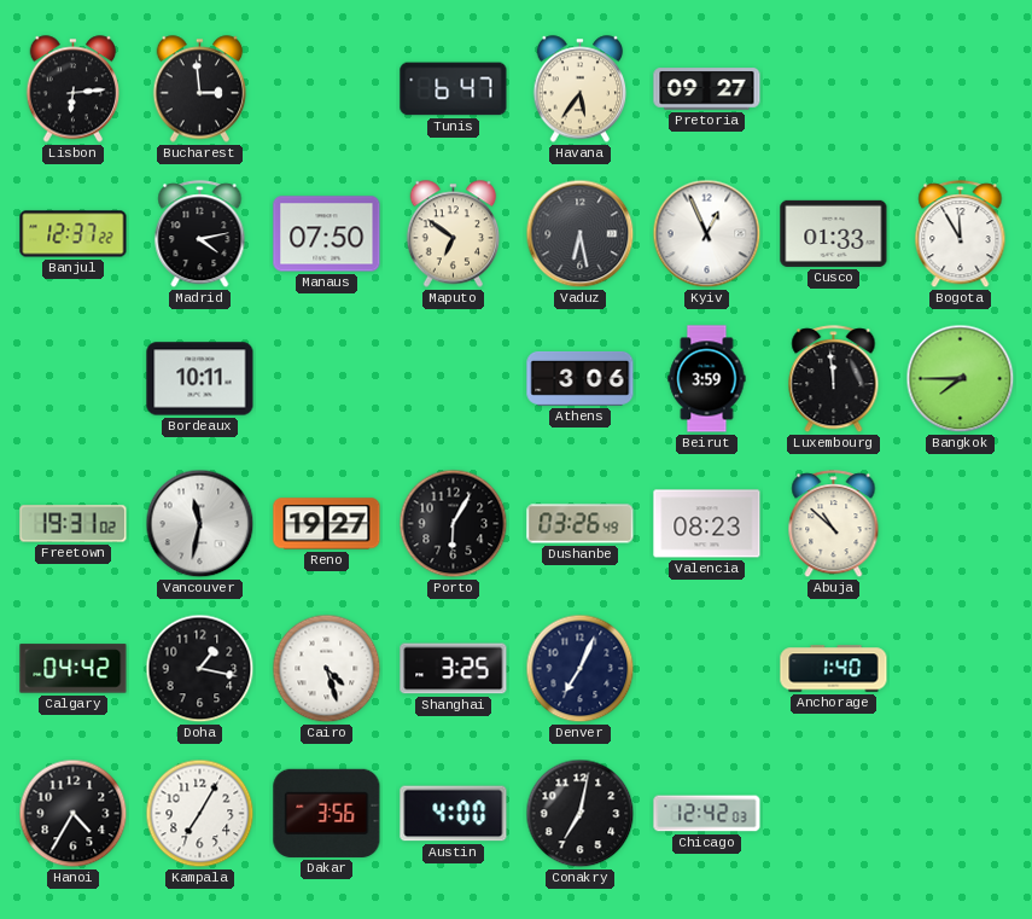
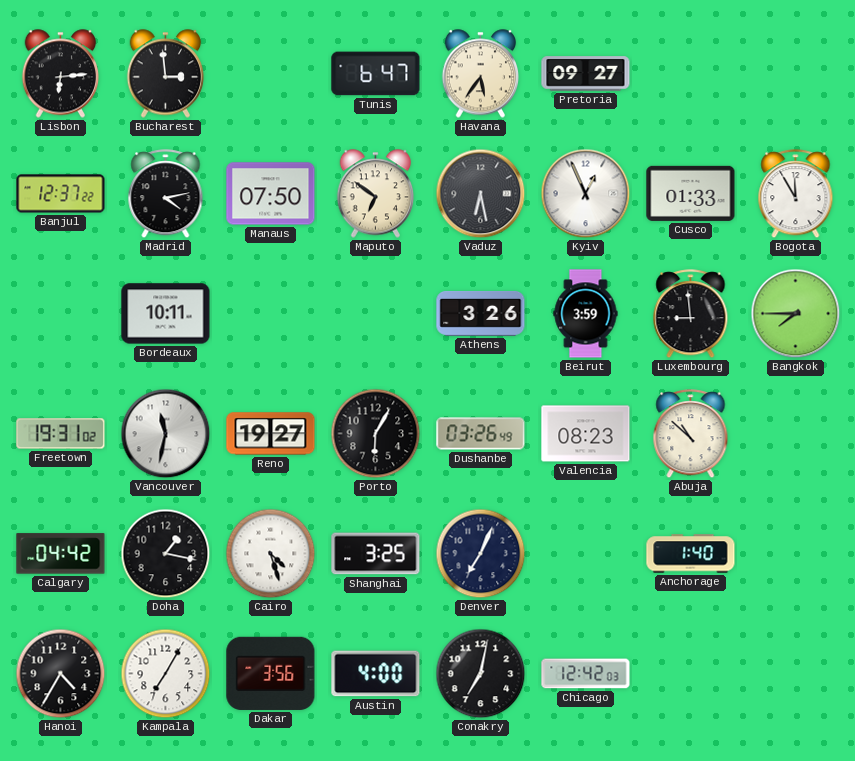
Athens: 3:06 -> 3:26 (481, 313)
Luxembourg: 11:59 -> 8:59 (691, 314)
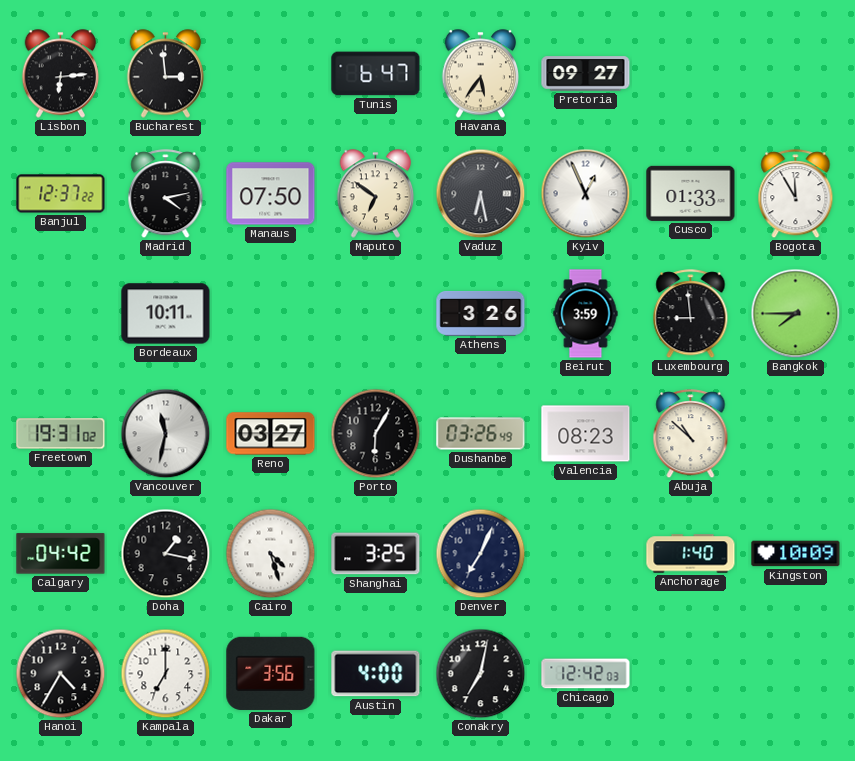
Reno: 19:27 -> 03:27 (271, 434)
Kingston: none -> 10:09 (796, 554)
Kampala: 7:05 -> 7:00 (166, 674)
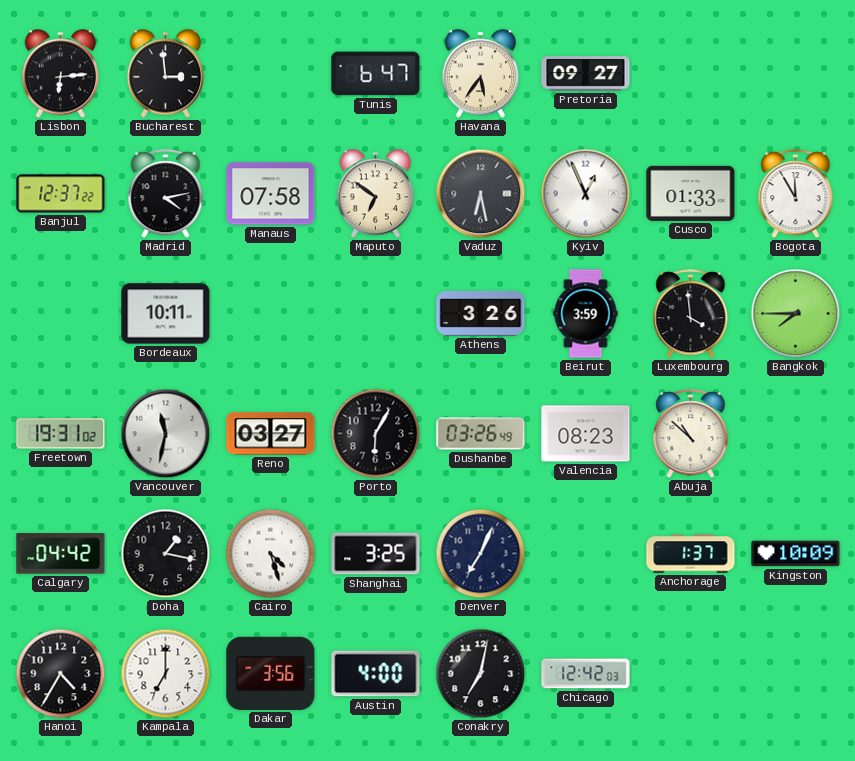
Manaus: 07:50 -> 07:58 (271, 194)
Luxembourg: 8:59 -> 3:59 (691, 314)
Anchorage: 1:40 -> 1:37 (691, 554)
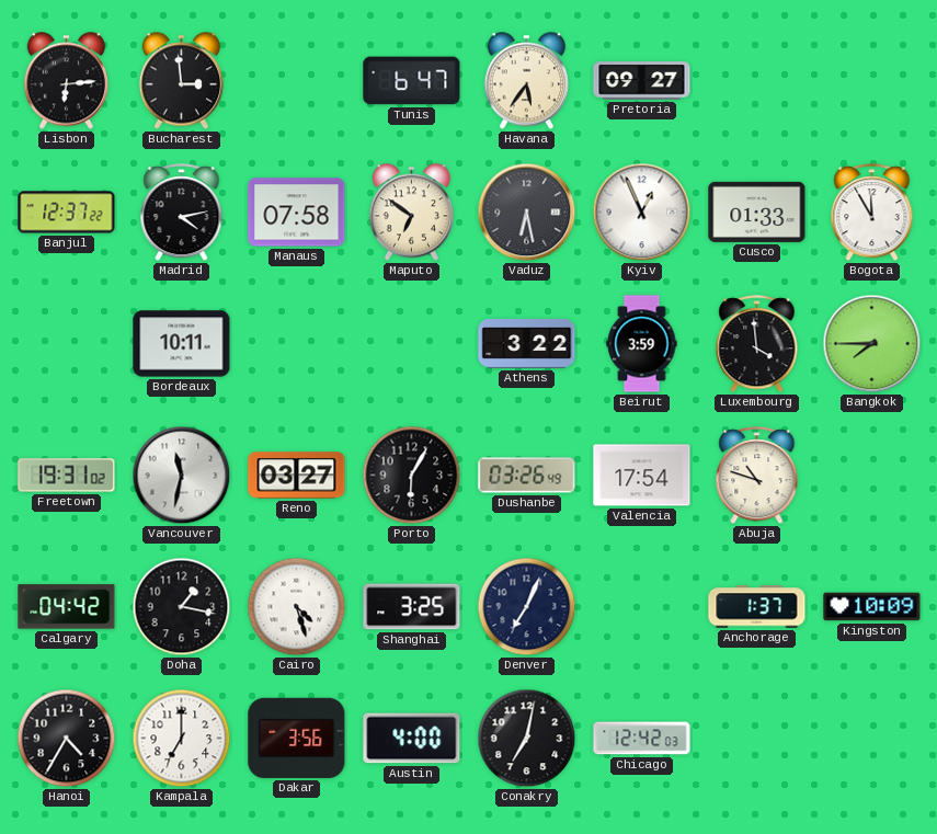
Athens: 3:26 -> 3:22 (527, 343)
Valencia: 08:23 -> 17:54 (642, 476)
Abuja: 10:52 -> 10:48 (757, 476)
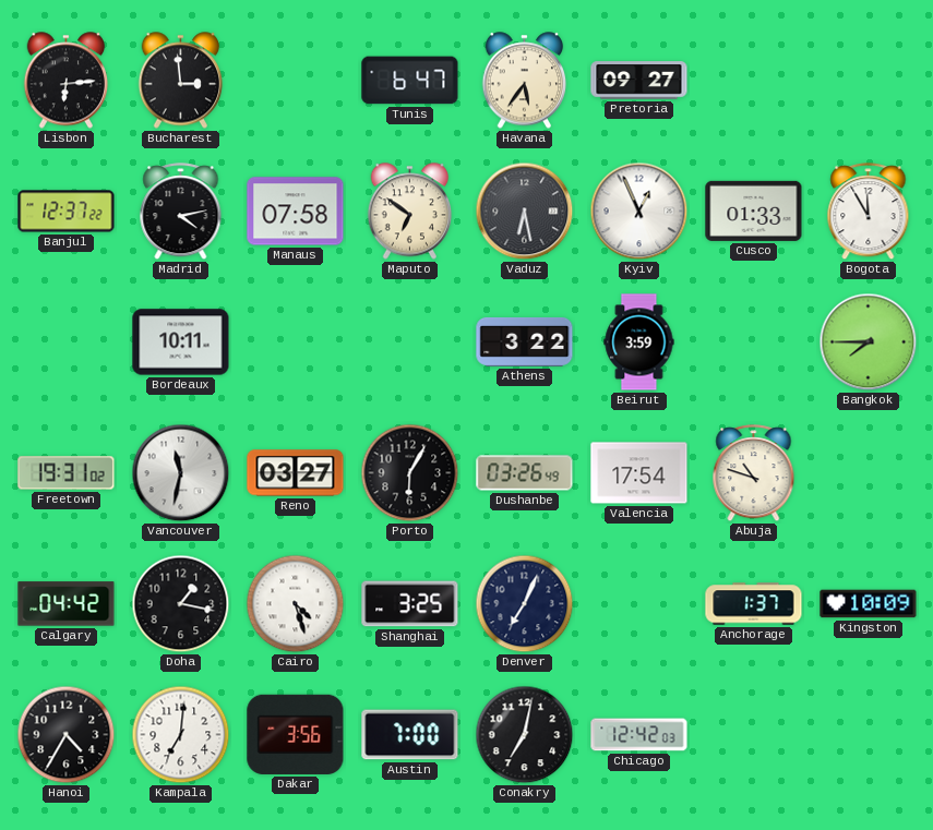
Luxembourg: 3:59 -> none (757, 344)
Kampala: 7:00 -> 7:01 (181, 735)
Austin: 4:00 -> 7:00 (410, 735)
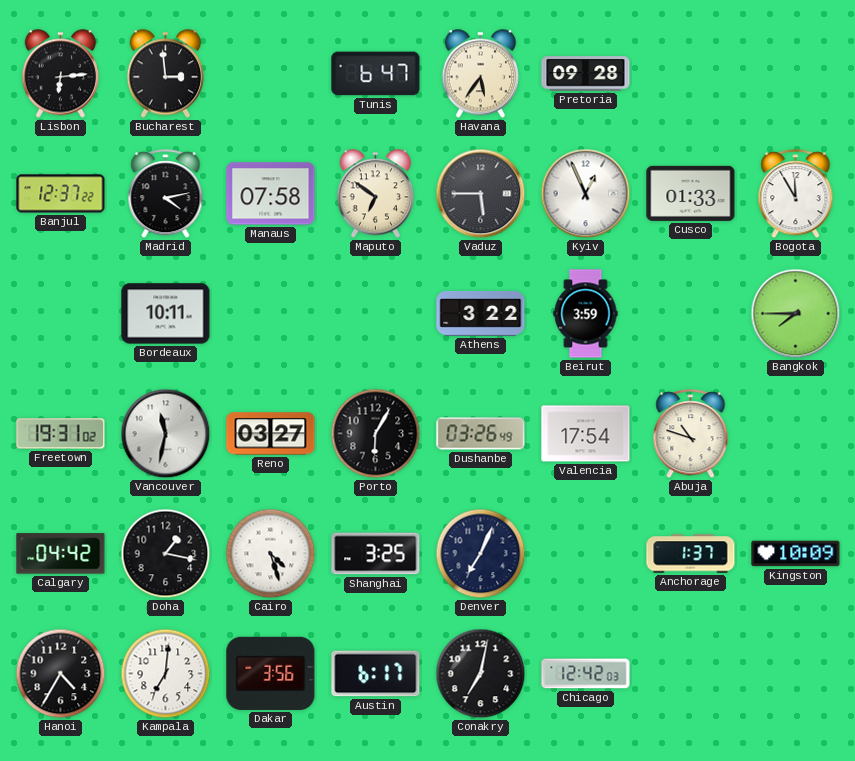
Pretoria: 09:27 -> 09:28 (586, 74)
Vaduz: 6:28 -> 5:45 (481, 194)
Austin: 7:00 -> 6:17 (376, 674)
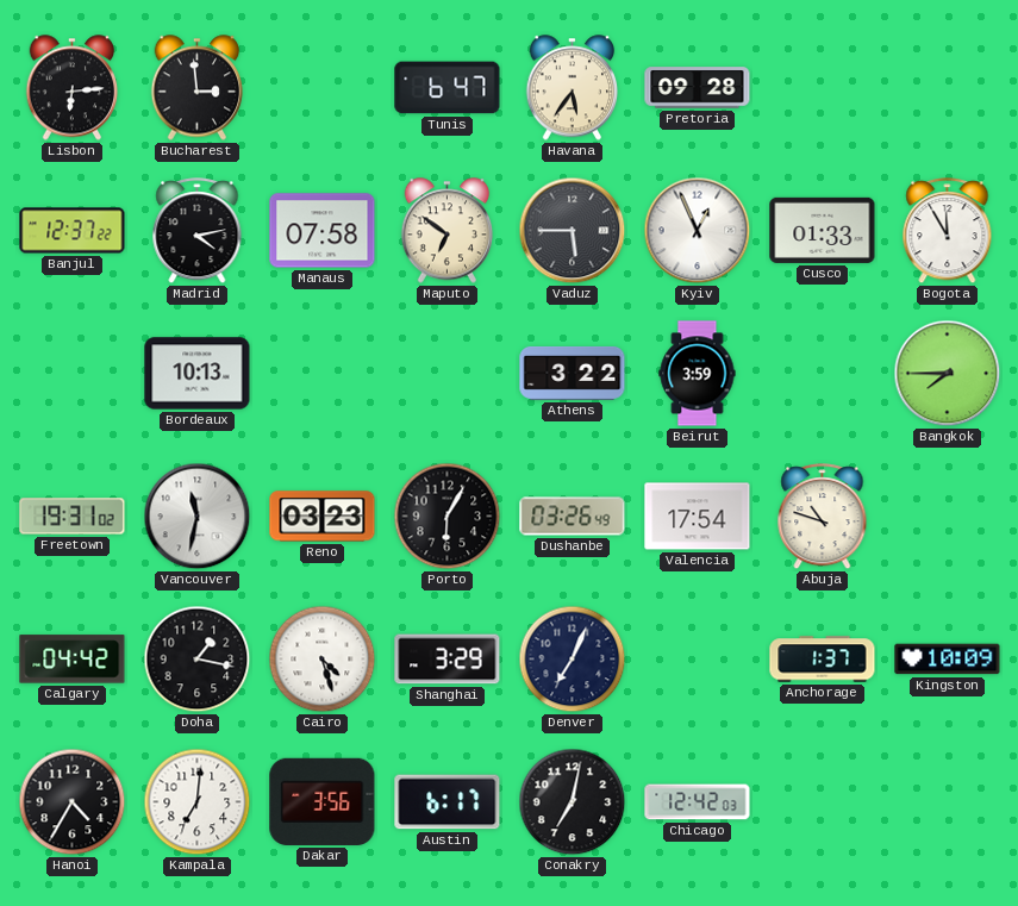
Bordeaux: 10:11 -> 10:13 (198, 374)
Reno: 03:27 -> 03:23 (323, 517)
Shanghai: 3:25 -> 3:29 (448, 660)
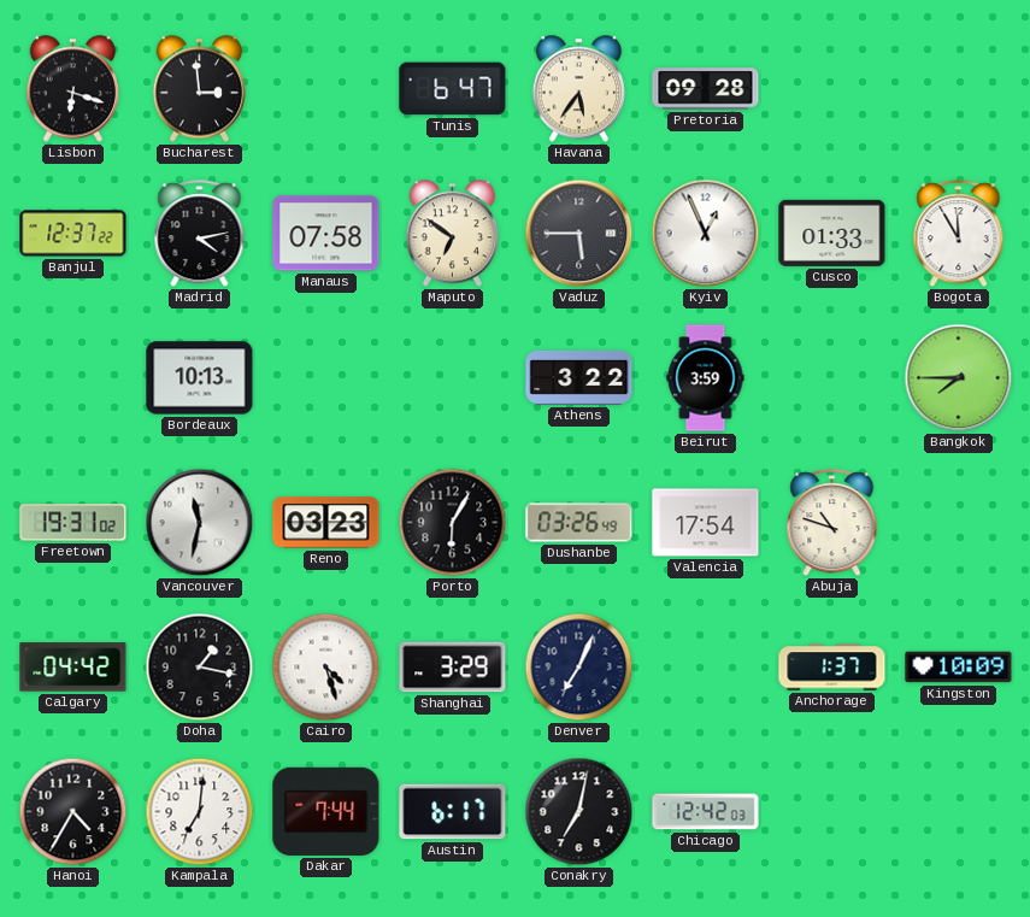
Lisbon: 6:14 -> 6:18 (73, 89)
Dakar: 3:56 -> 7:44 (326, 811)
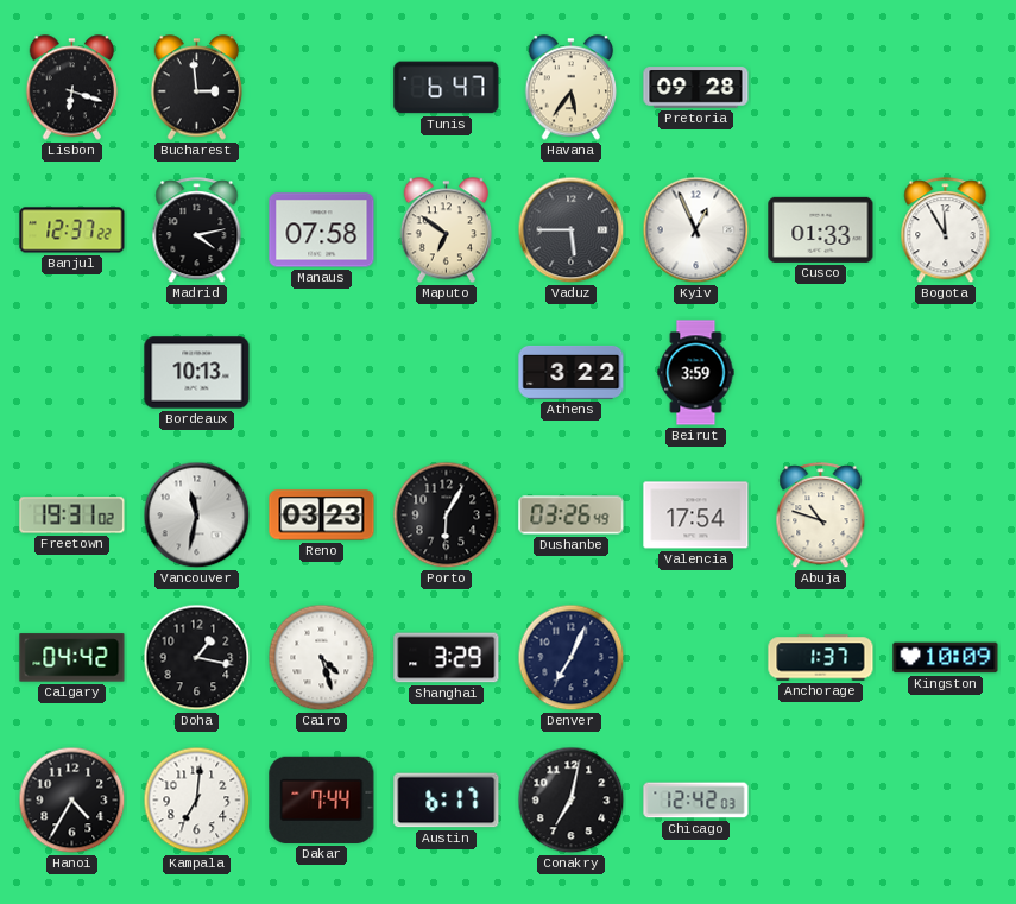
Bangkok: 7:45 -> none (959, 378)
